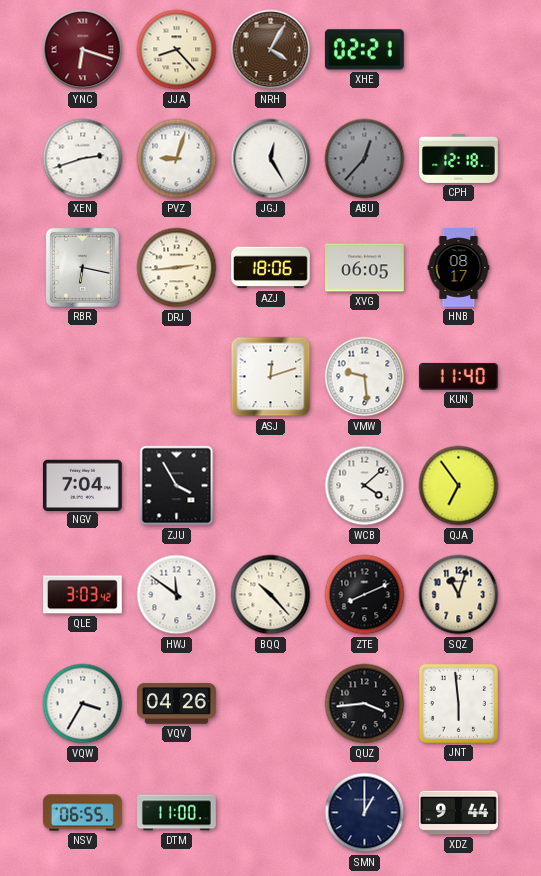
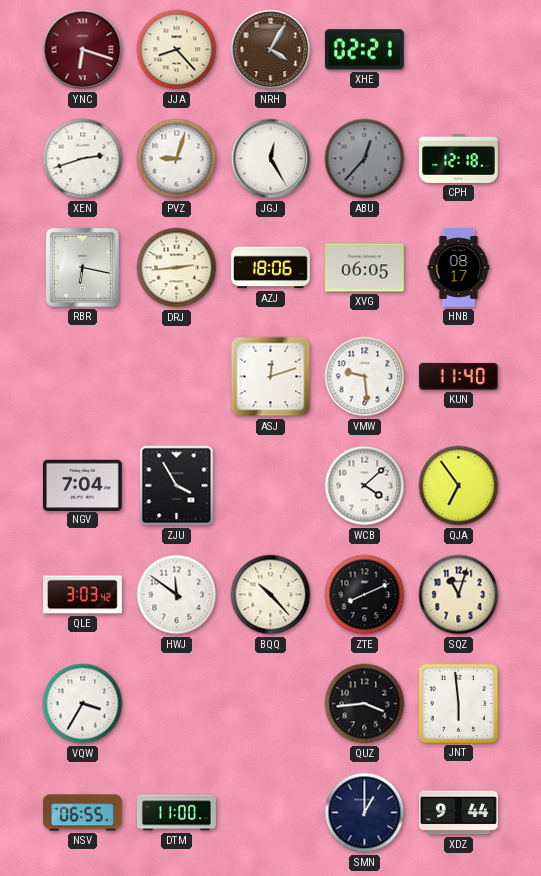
VQV: 04:26 -> none (177, 704)
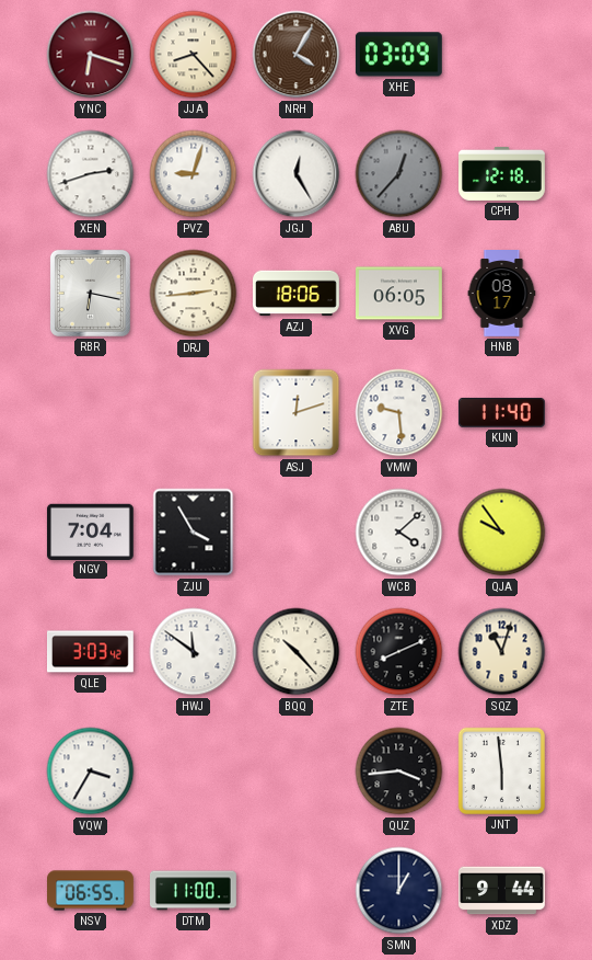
XHE: 02:21 -> 03:09 (398, 55)
QJA: 6:54 -> 9:54 (502, 533)
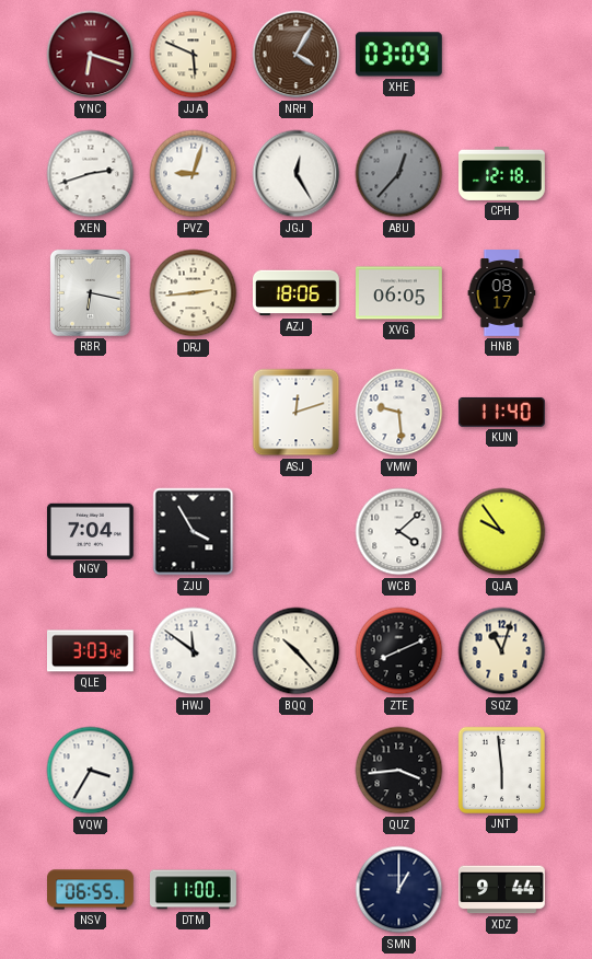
JJA: 8:23 -> 5:49 (194, 55)
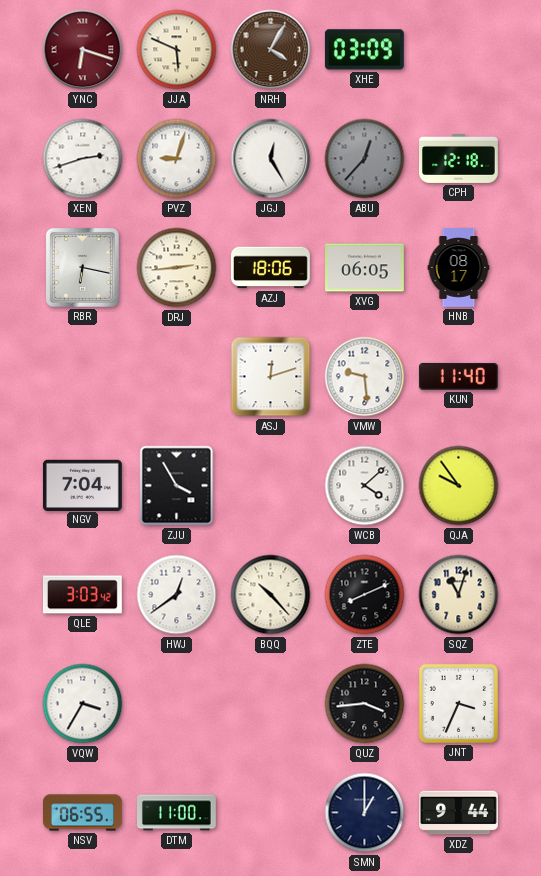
HWJ: 11:51 -> 12:39 (177, 595)
JNT: 5:59 -> 3:34 (458, 703)
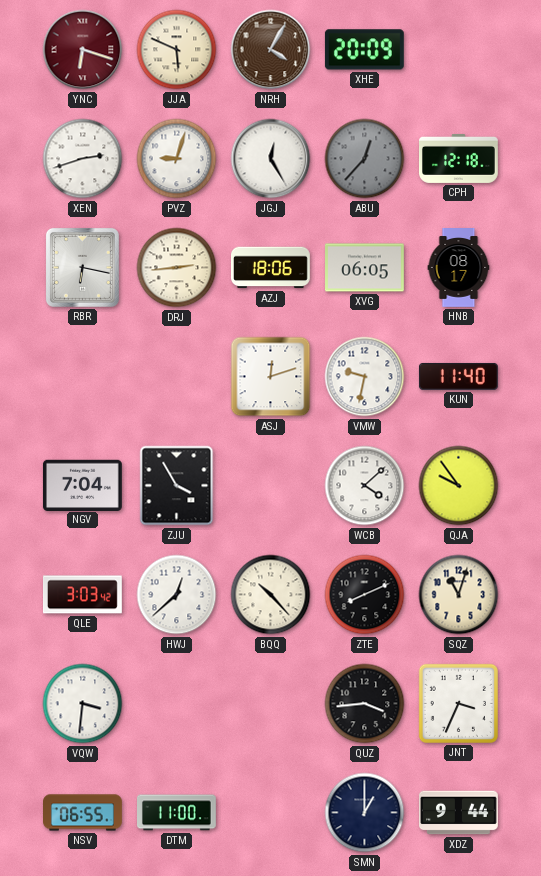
XHE: 03:09 -> 20:09 (364, 50)
VMW: 9:29 -> 9:32 (365, 377)
HWJ: 12:39 -> 12:38 (177, 595)
VQW: 3:35 -> 3:31 (83, 704)
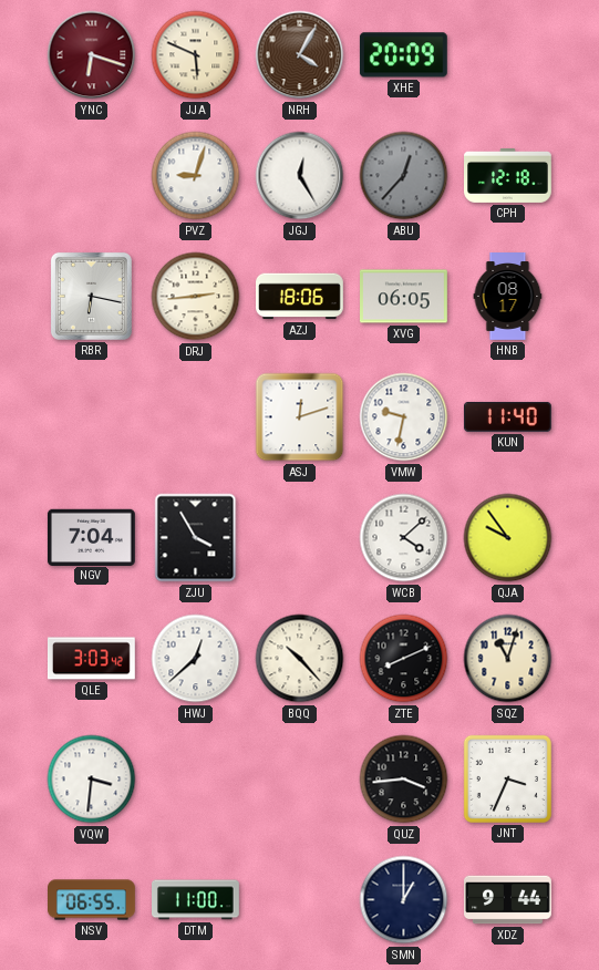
XEN: 2:42 -> none (83, 159)
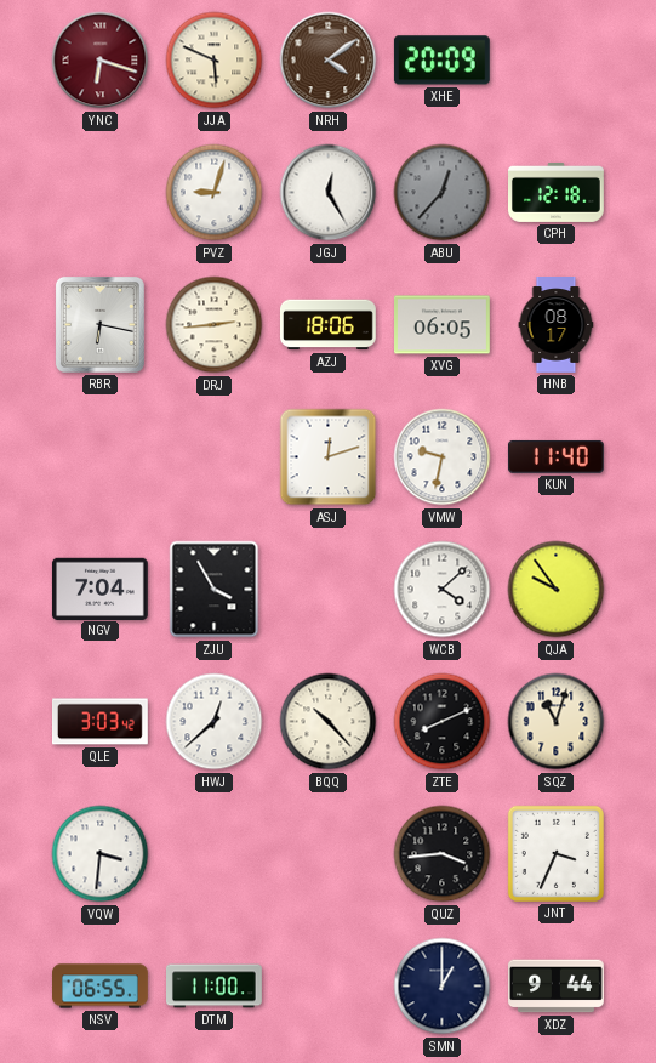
NRH: 4:05 -> 4:09 (329, 61)
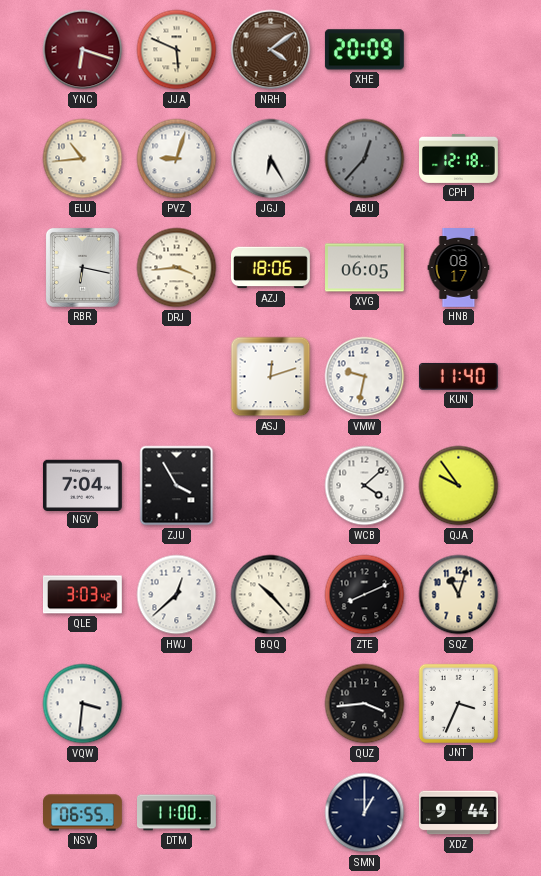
ELU: none -> 10:44 (83, 159)
JGJ: 12:25 -> 6:25 (271, 159)
DRJ: 2:44 -> 3:44 (177, 268)
